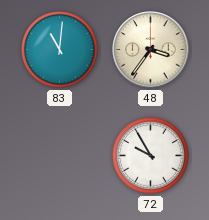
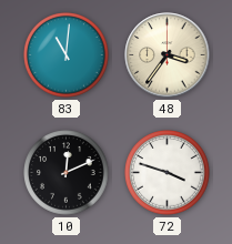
10: none -> 12:11 (67, 173)
72: 9:55 -> 3:48 (168, 173)
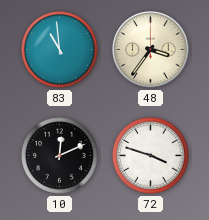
83: 11:01 -> 10:59 (60, 50)
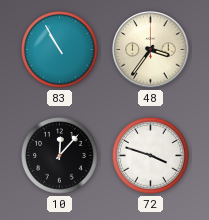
83: 10:59 -> 10:55 (60, 50)
10: 12:11 -> 12:07 (60, 156)
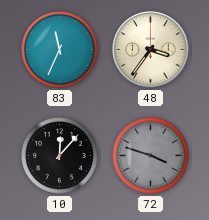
83: 10:55 -> 11:34 (60, 50)
72 dial: white -> grey (151, 156)
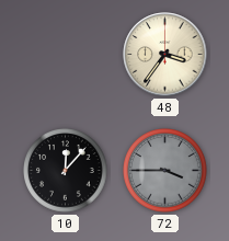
83: 11:34 -> none (60, 50)
72: 3:48 -> 3:45 (165, 171)
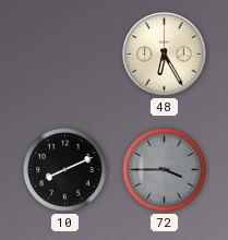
48: 3:36 -> 6:25 (165, 55)
10: 12:07 -> 8:11 (65, 170)
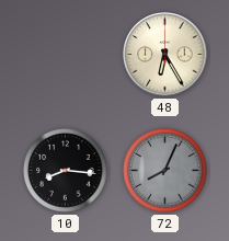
10: 8:11 -> 8:16 (66, 171)
72: 3:45 -> 8:04 (165, 171)
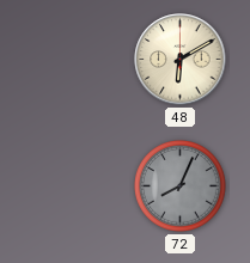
48: 6:25 -> 6:10 (181, 60)
10: 8:16 -> none (66, 171)
